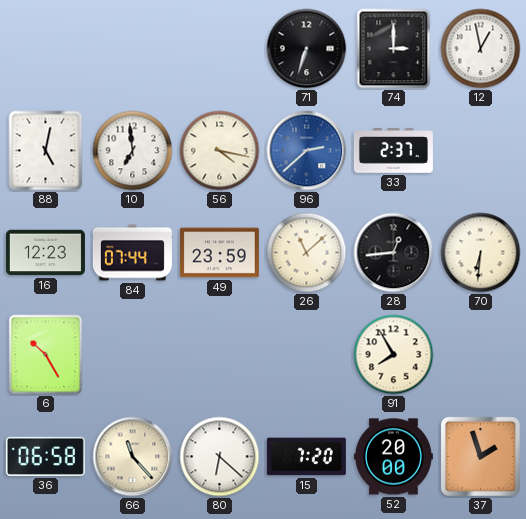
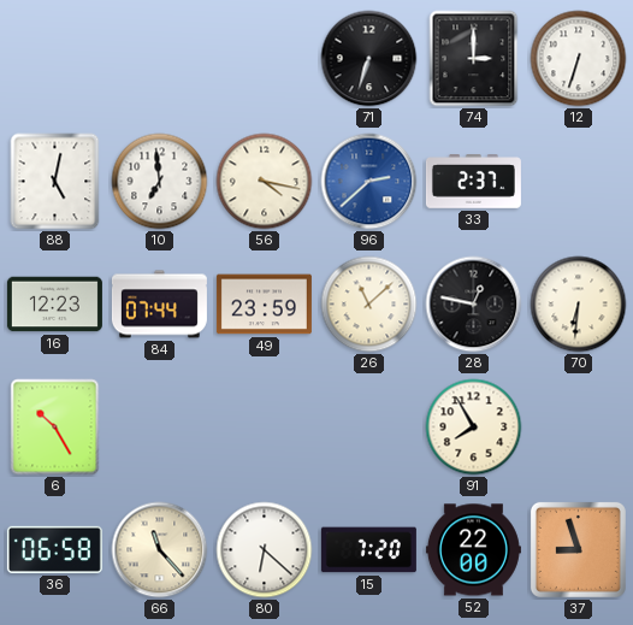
12: 12:58 -> 6:33 (579, 59)
28: 12:44 -> 12:47 (474, 305)
52: 20:00 -> 22:00 (473, 550)
37: 1:57 -> 8:57 (578, 549)
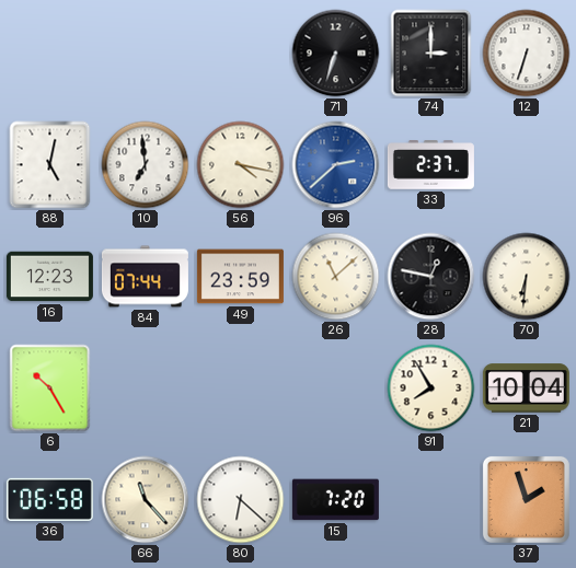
21: none -> 10:04 (526, 389)
52: 22:00 -> none (473, 550)
37: 8:57 -> 1:57 (526, 499)
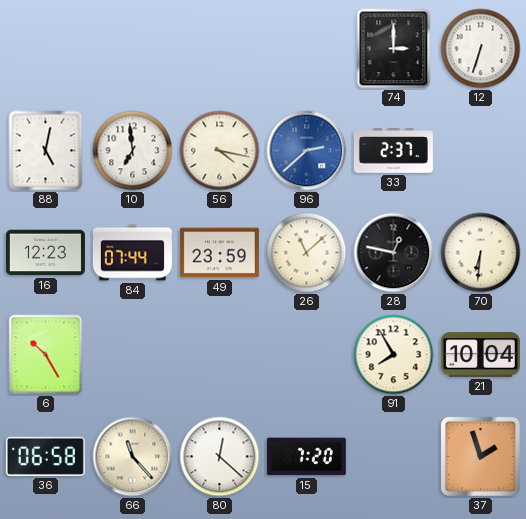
71: 6:33 -> none (336, 54)
80: 6:22 -> 12:22 (220, 457)
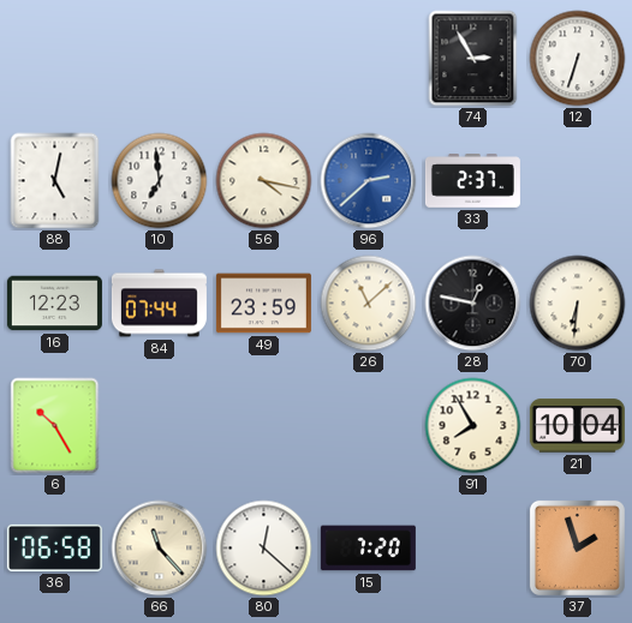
74: 3:00 -> 2:55 (473, 59)
